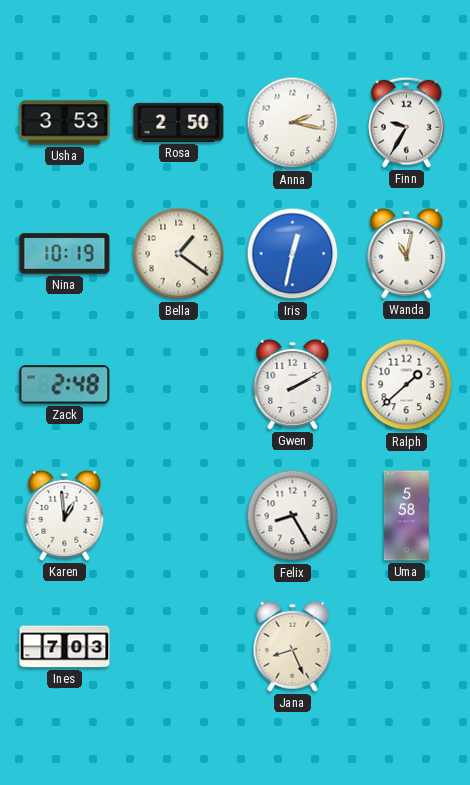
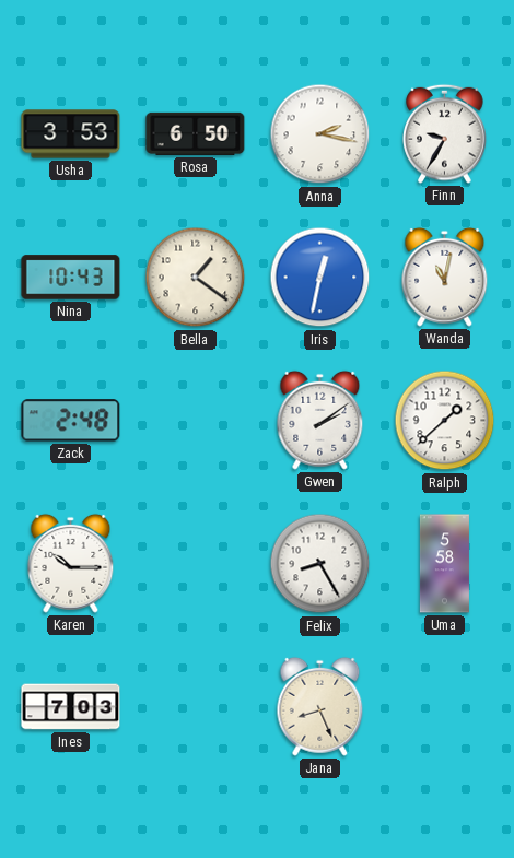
Rosa: 2:50 -> 6:50 (196, 133)
Nina: 10:19 -> 10:43 (71, 278)
Gwen: 2:10 -> 2:09 (320, 420)
Karen: 12:59 -> 10:15 (71, 563)
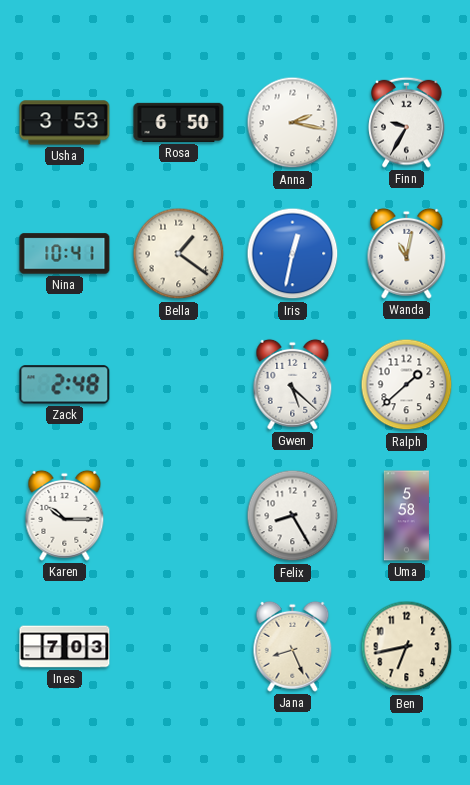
Nina: 10:43 -> 10:41 (65, 254)
Gwen: 2:09 -> 5:22 (293, 384)
Ben: none -> 6:43 (407, 647)
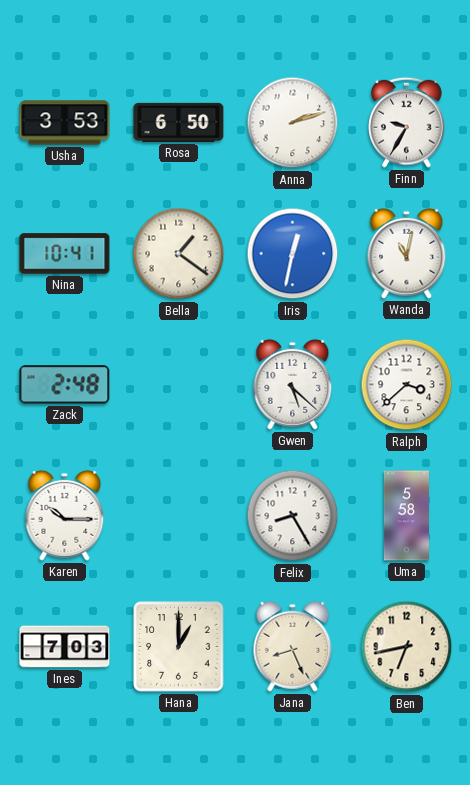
Anna: 2:17 -> 2:12 (293, 123)
Ralph: 1:38 -> 3:38 (407, 385)
Hana: none -> 1:00 (179, 647)
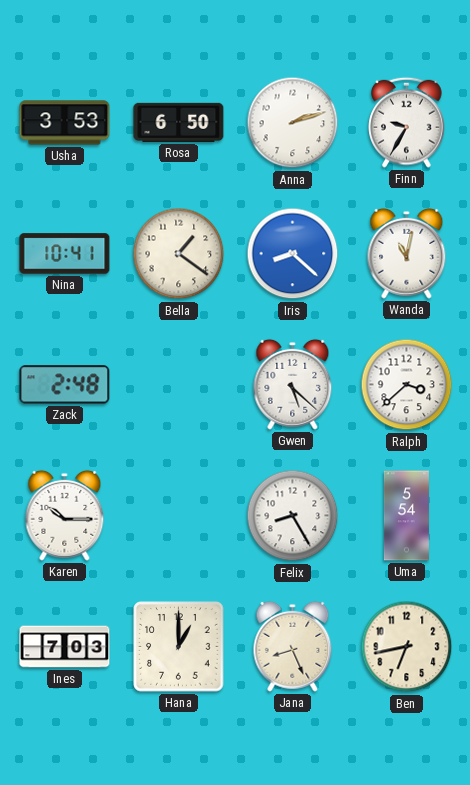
Iris: 12:32 -> 8:22 (293, 254)
Uma: 5:58 -> 5:54 (406, 516)
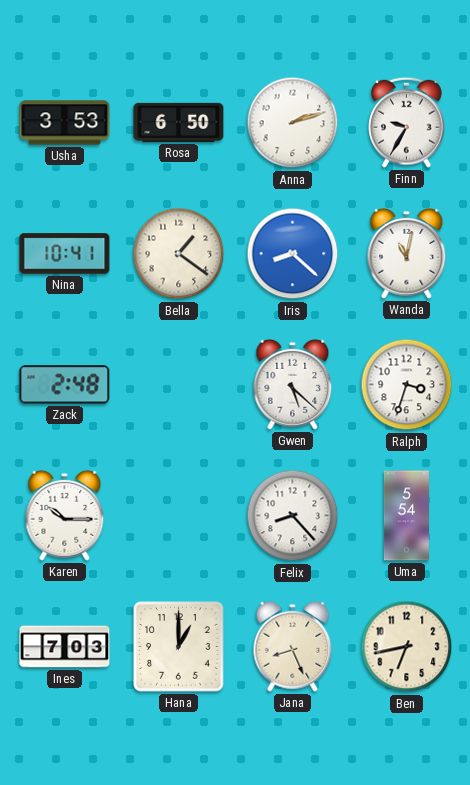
Ralph: 3:38 -> 3:33 (407, 385)
Felix: 8:25 -> 8:23 (293, 516)
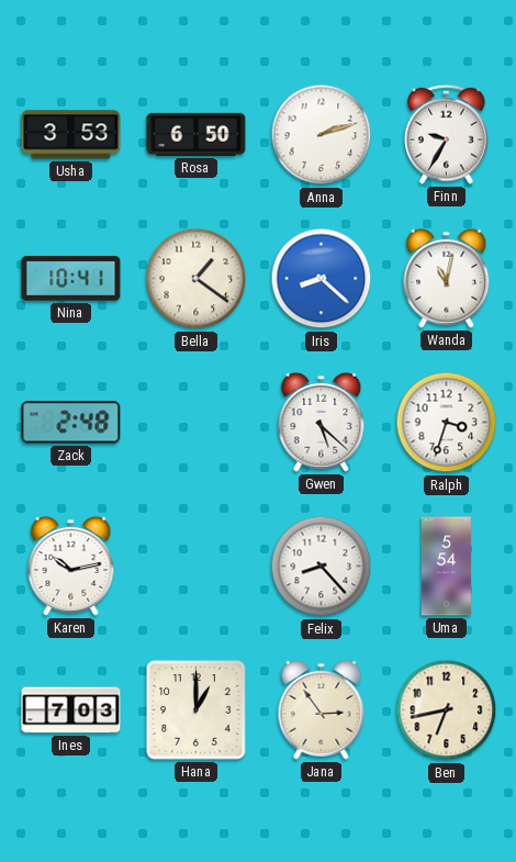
Karen: 10:15 -> 10:13 (71, 566)
Jana: 8:26 -> 2:54 (322, 709)
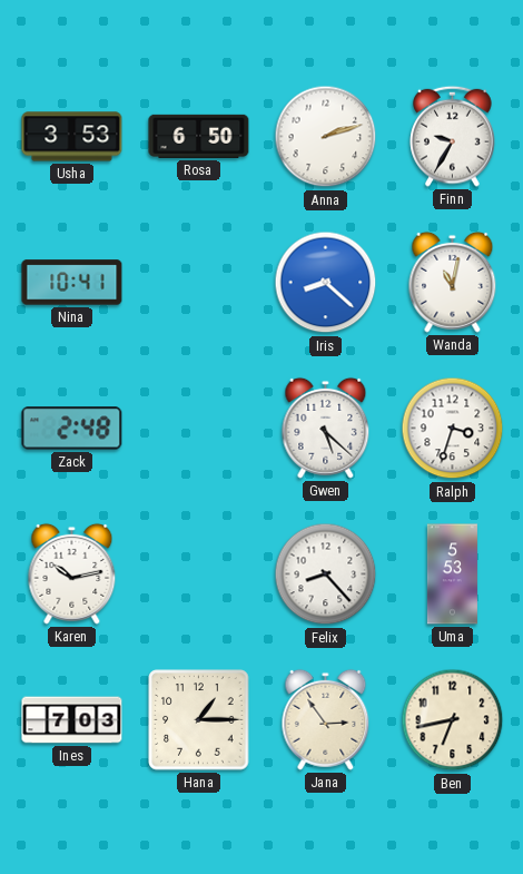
Bella: 1:21 -> none (197, 279)
Uma: 5:54 -> 5:53 (452, 575)
Hana: 1:00 -> 1:15 (199, 720)
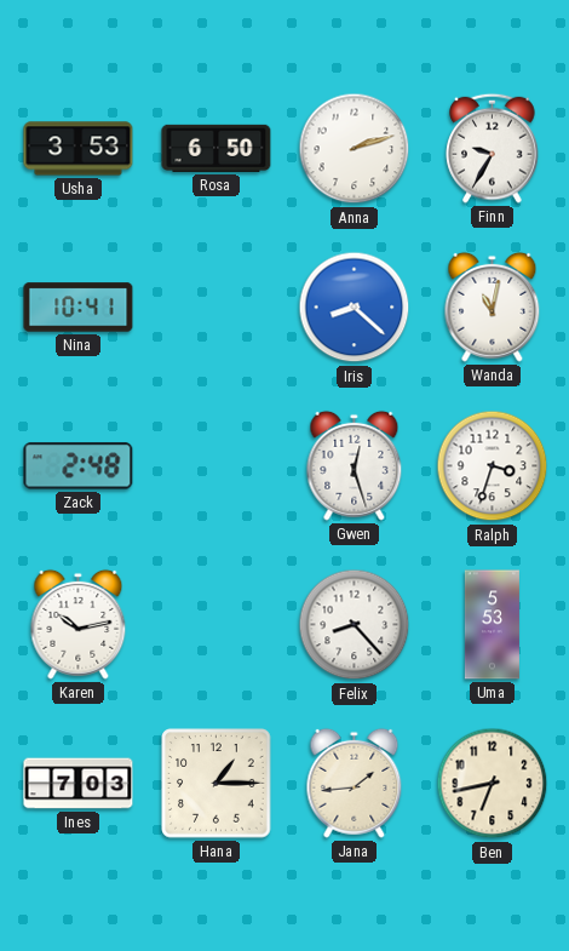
Gwen: 5:22 -> 12:27 (355, 465)
Jana: 2:54 -> 1:44 (355, 783)
